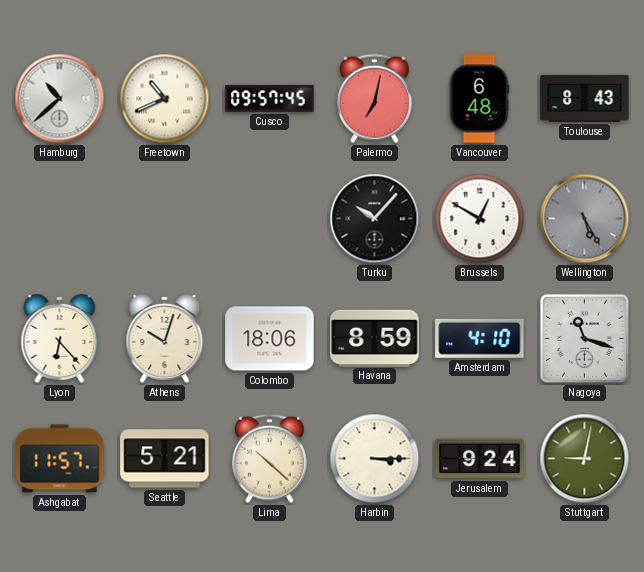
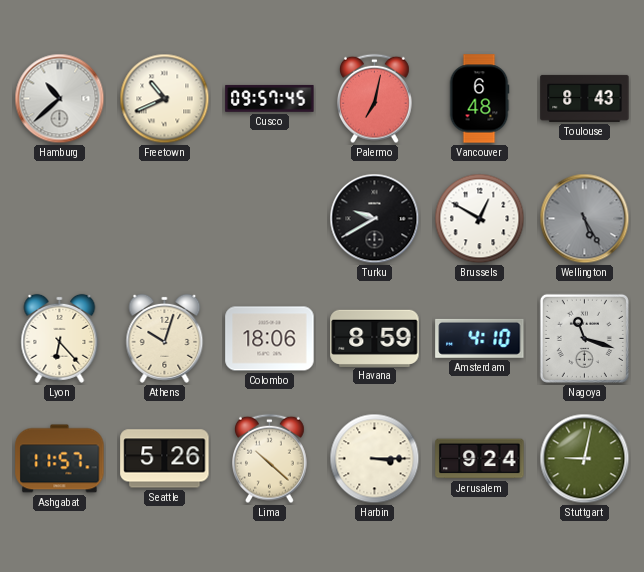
Turku: 10:07 -> 9:40 (375, 219)
Seattle: 5:21 -> 5:26 (165, 459)
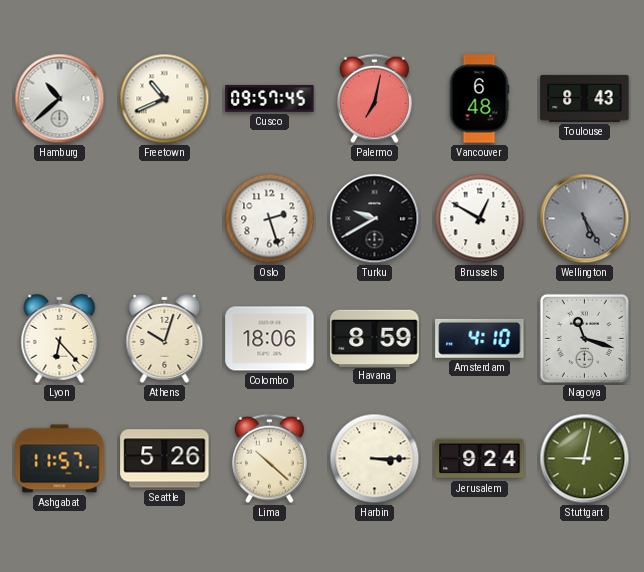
Oslo: none -> 2:27 (270, 219)
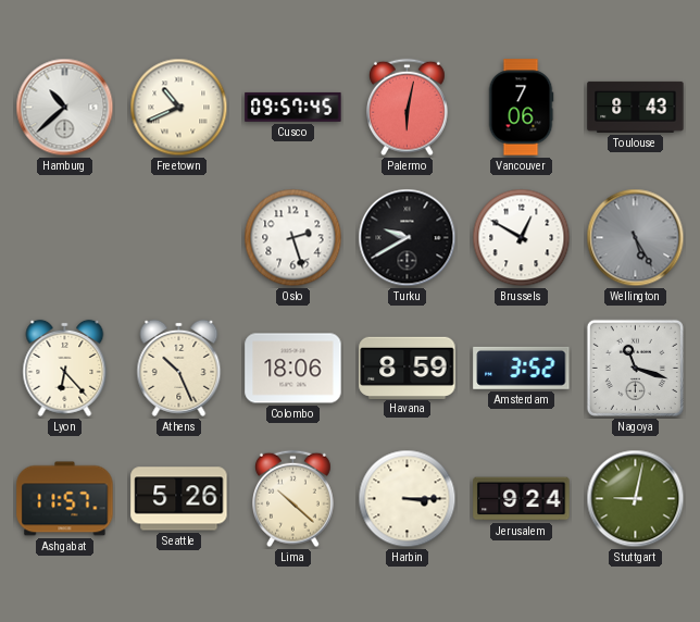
Palermo: 7:02 -> 6:02 (408, 108)
Vancouver: 6:48 -> 7:06 (521, 108)
Athens: 10:03 -> 10:26 (179, 368)
Amsterdam: 4:10 -> 3:52 (522, 368)
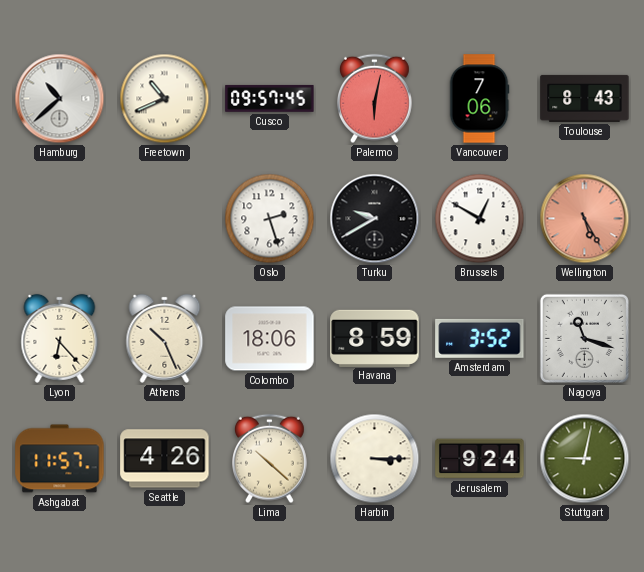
Wellington dial: grey -> salmon (585, 219)
Seattle: 5:26 -> 4:26 (165, 459)
